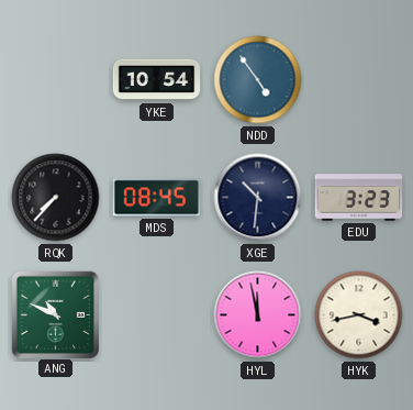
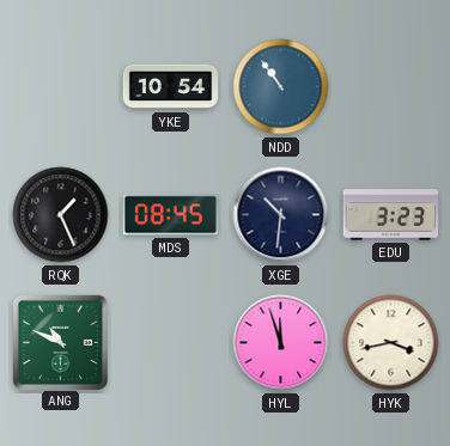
NDD: 4:54 -> 10:54 (281, 87)
RQK: 7:37 -> 1:26 (61, 215)
HYL: 11:58 -> 11:57 (281, 343)
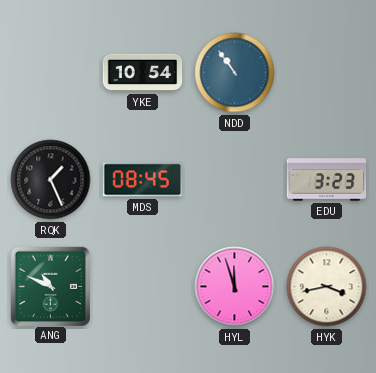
XGE: 10:31 -> none (281, 215)
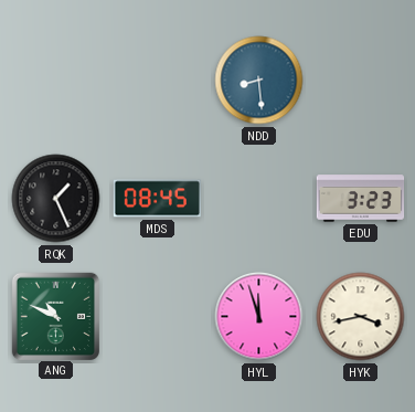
YKE: 10:54 -> none (143, 73)
NDD: 10:54 -> 8:29 (259, 81)
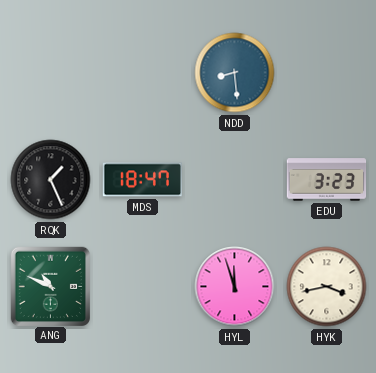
MDS: 08:45 -> 18:47 (143, 180)
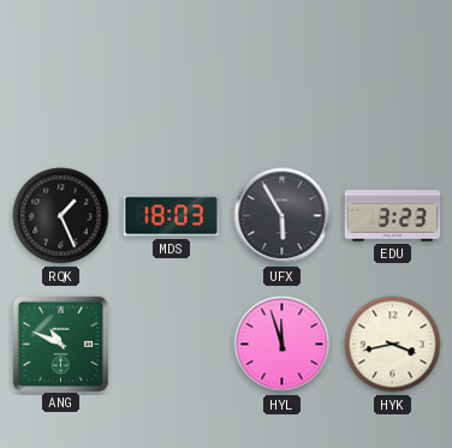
NDD: 8:29 -> none (235, 73)
MDS: 18:47 -> 18:03 (172, 216)
UFX: none -> 5:55 (282, 216)
